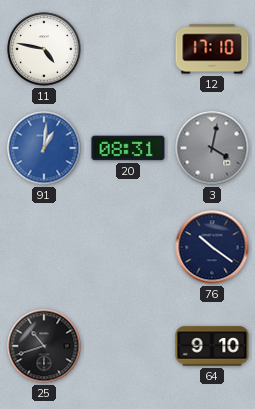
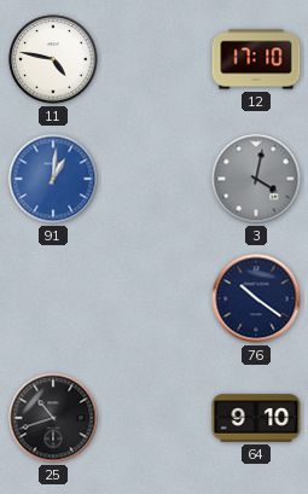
20: 08:31 -> none (128, 148)
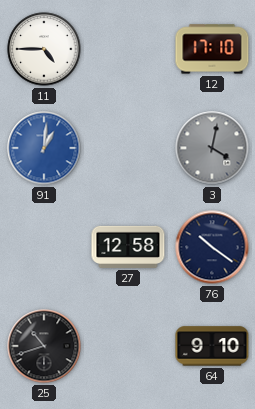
11: 4:47 -> 4:45 (44, 49)
27: none -> 12:58 (128, 247)
